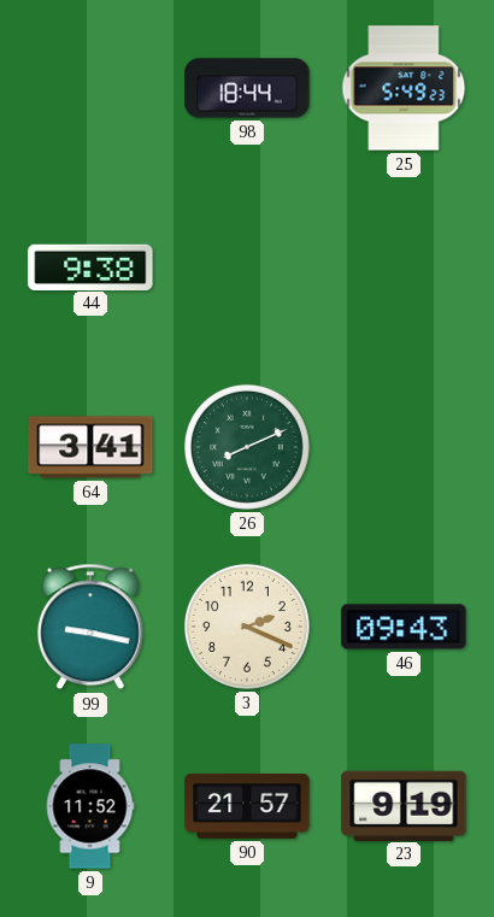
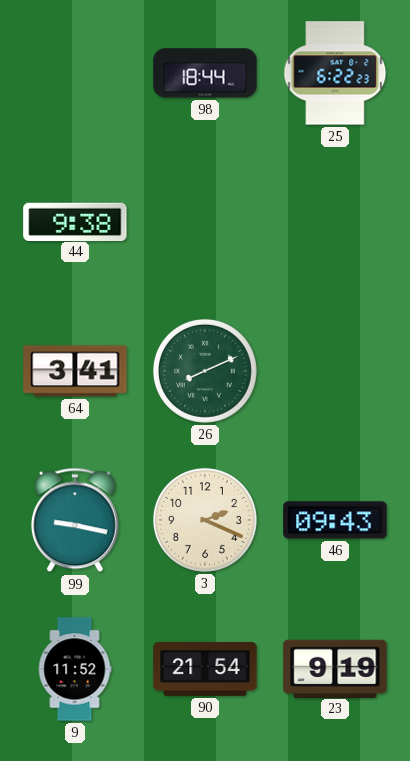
25: 5:49 -> 6:22 (335, 73)
90: 21:57 -> 21:54 (205, 669)
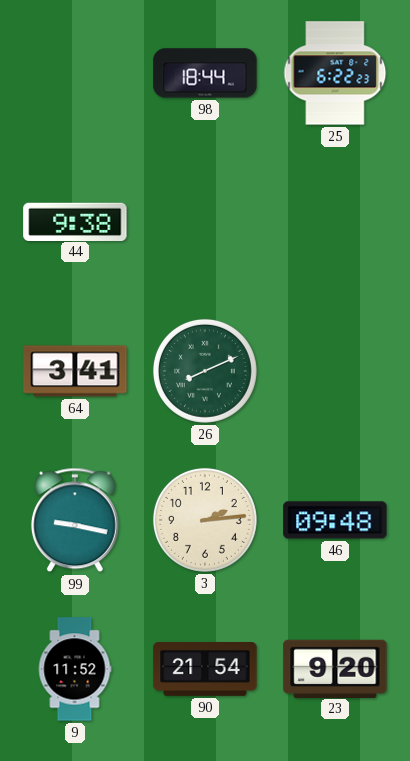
3: 2:19 -> 2:14 (205, 520)
46: 09:43 -> 09:48 (335, 520)
23: 9:19 -> 9:20 (335, 668)
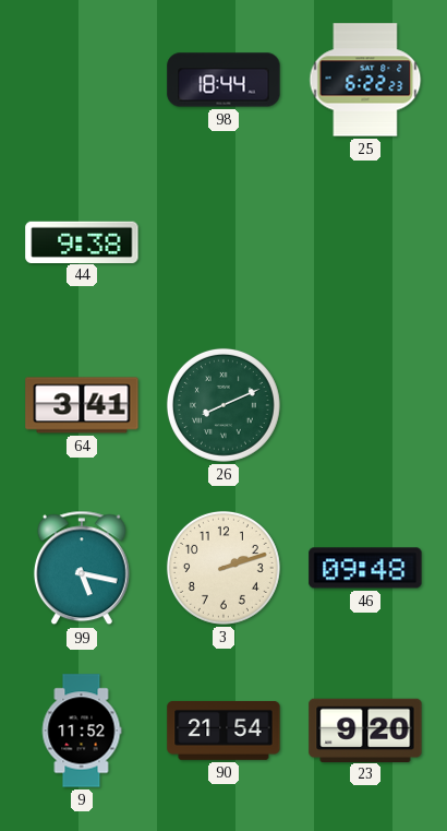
99: 9:17 -> 5:17 (82, 568)
3: 2:14 -> 2:12 (224, 568)
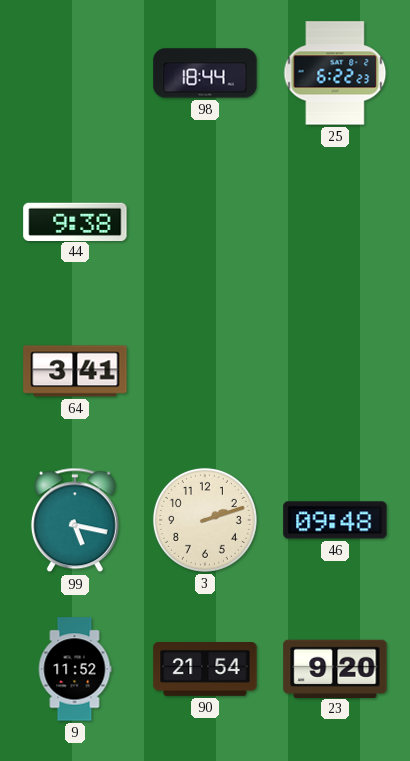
26: 8:11 -> none (224, 405)
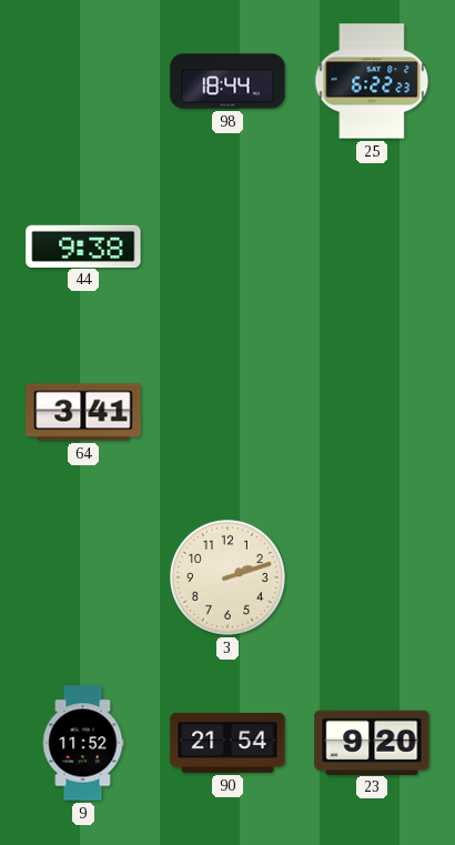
99: 5:17 -> none (75, 520)
46: 09:48 -> none (335, 520)
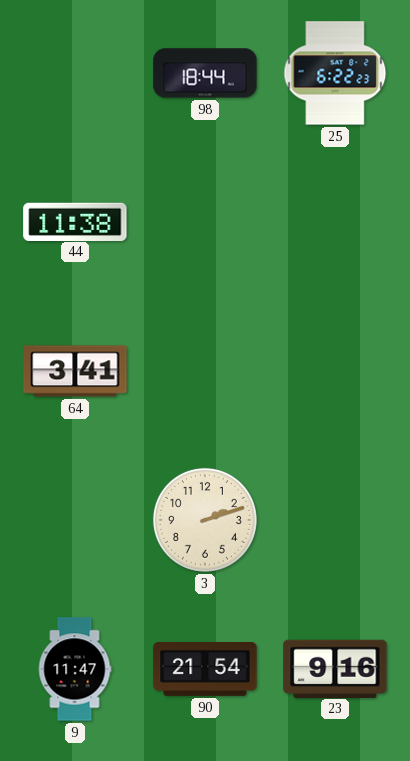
44: 9:38 -> 11:38 (75, 221)
9: 11:52 -> 11:47 (75, 669)
23: 9:20 -> 9:16 (335, 668)
